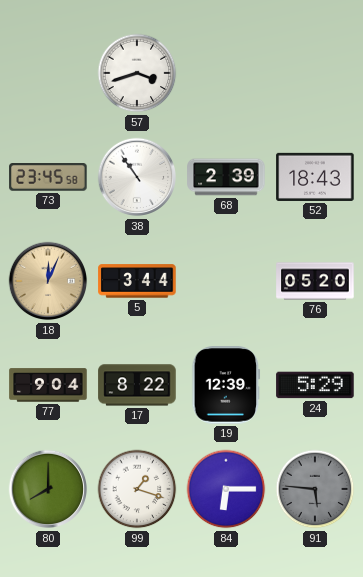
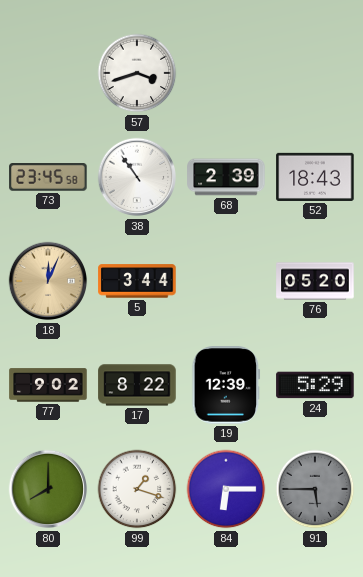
77: 9:04 -> 9:02 (48, 385)
91: 5:46 -> 5:45 (315, 489)
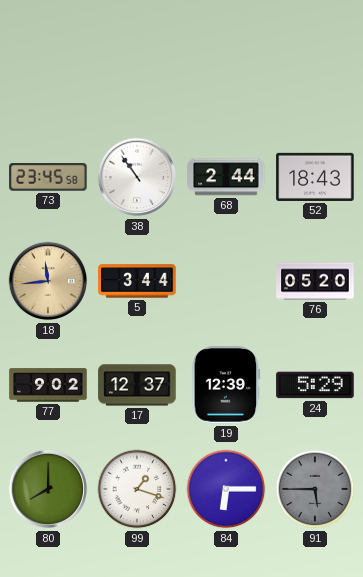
57: 3:42 -> none (137, 73)
68: 2:39 -> 2:44 (226, 177)
18: 12:04 -> 11:44 (48, 281)
17: 8:22 -> 12:37 (137, 385)
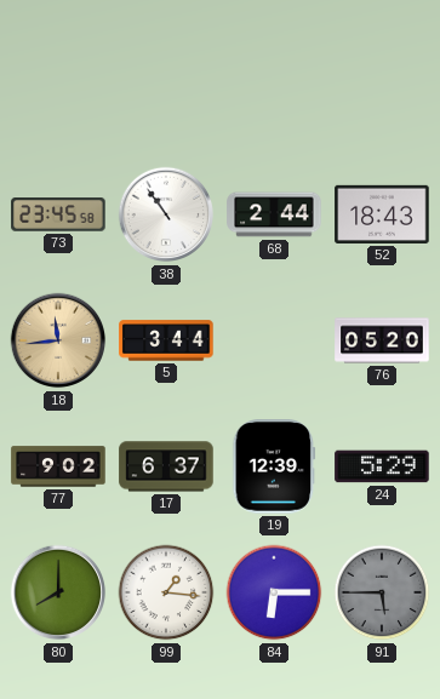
17: 12:37 -> 6:37 (166, 466)
99: 1:18 -> 1:16 (166, 592)
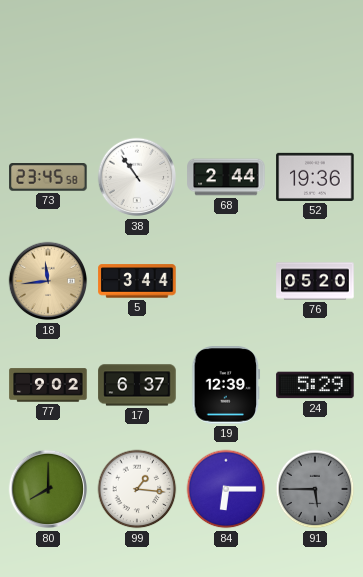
52: 18:43 -> 19:36 (315, 177)
